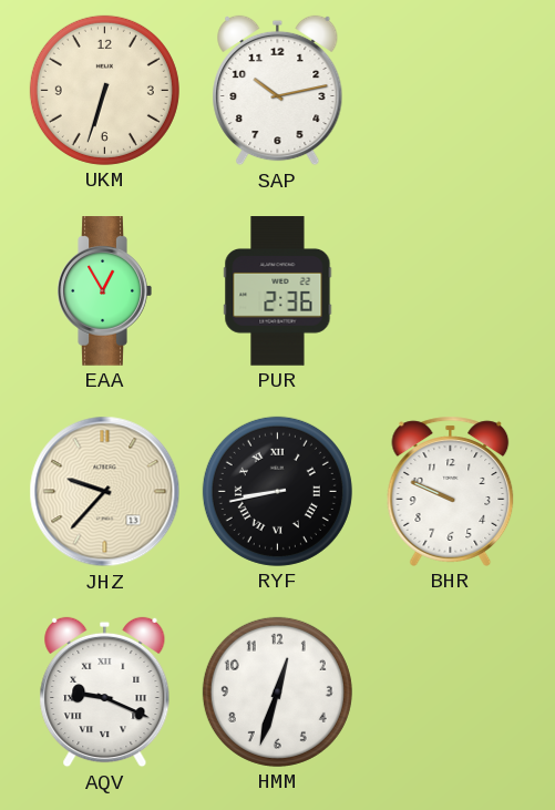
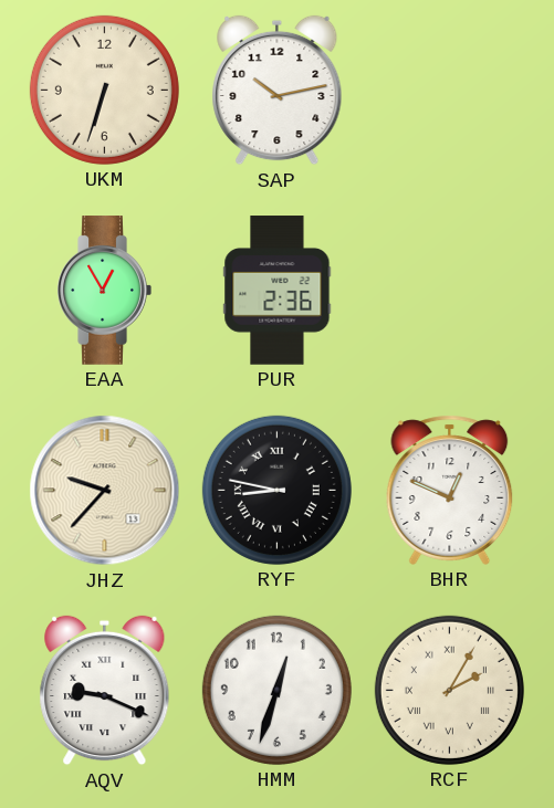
RYF: 8:43 -> 8:47 (276, 490)
BHR: 9:49 -> 12:49 (450, 490)
RCF: none -> 2:05 (449, 690)
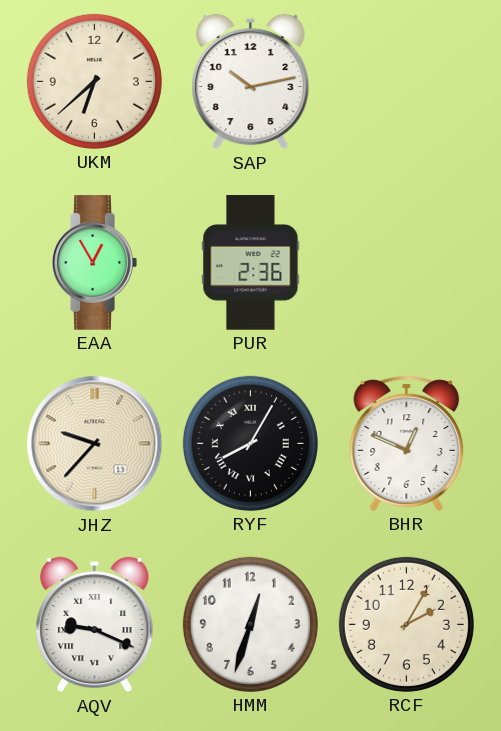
UKM: 6:33 -> 6:38 (94, 81)
RYF: 8:47 -> 8:05 (250, 443)
RCF numerals: Roman -> Arabic (406, 624)
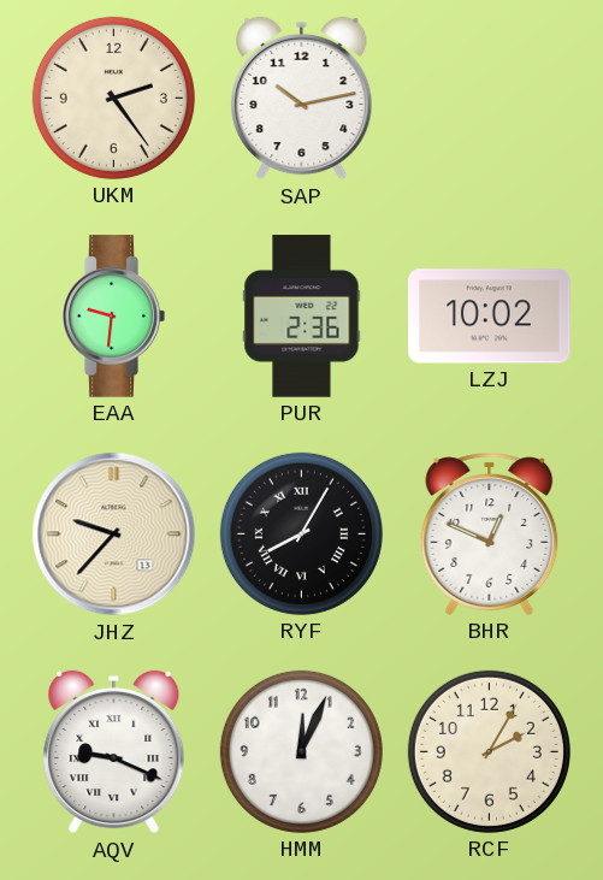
UKM: 6:38 -> 2:24 (113, 98)
EAA: 12:55 -> 9:31 (113, 317)
LZJ: none -> 10:02 (490, 317)
HMM: 12:33 -> 12:04 (301, 751)
